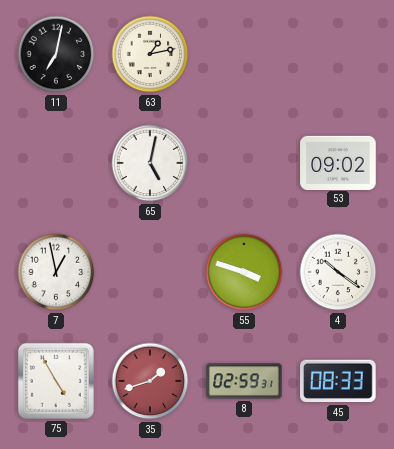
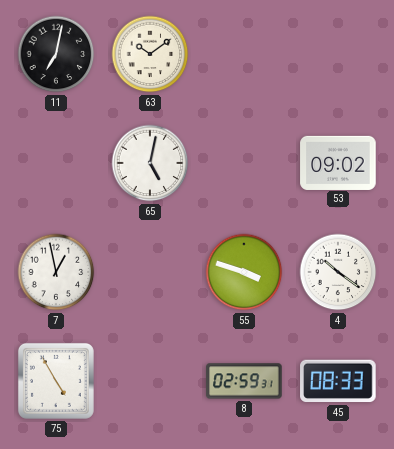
63: 1:13 -> 10:09 (150, 54)
35: 1:42 -> none (150, 381)
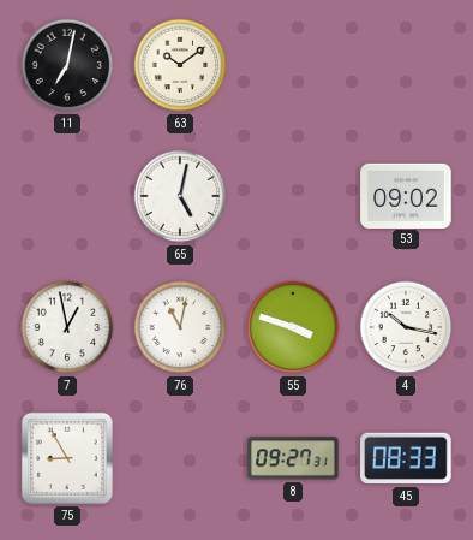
76: none -> 11:02 (180, 327)
4: 10:21 -> 10:17 (406, 327)
75: 4:55 -> 8:55 (67, 458)
8: 02:59 -> 09:27 (293, 458)
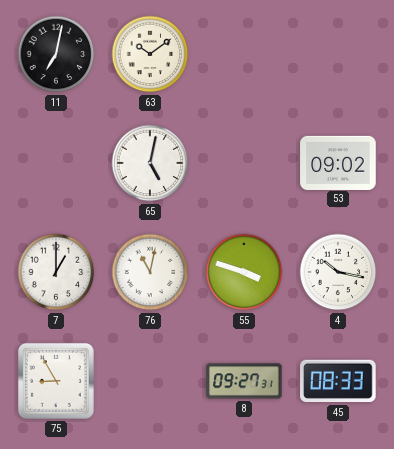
7: 12:58 -> 1:00 (56, 272)
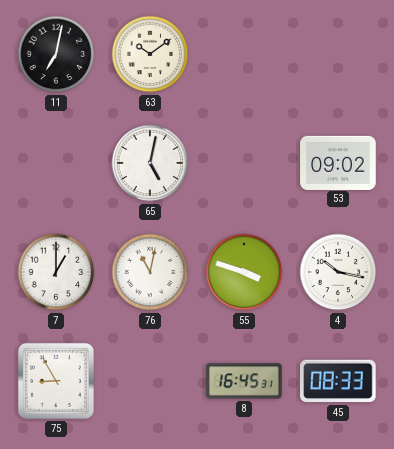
8: 09:27 -> 16:45 (244, 381)
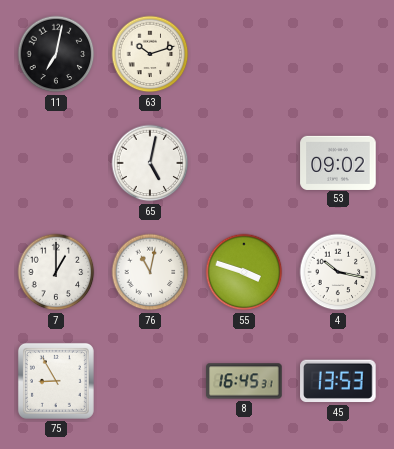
63: 10:09 -> 10:12 (150, 54)
45: 08:33 -> 13:53 (338, 381)
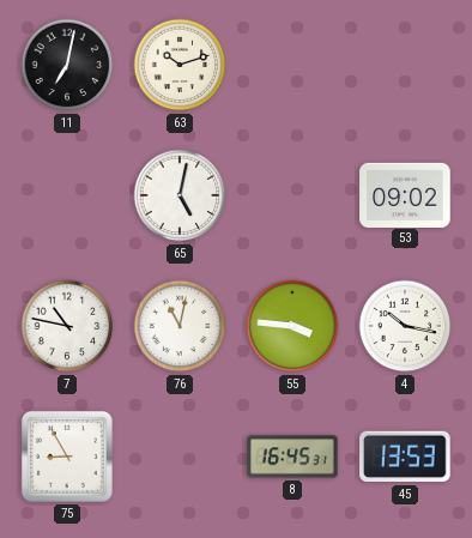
7: 1:00 -> 10:47 (67, 326)
55: 3:48 -> 3:46 (292, 326)
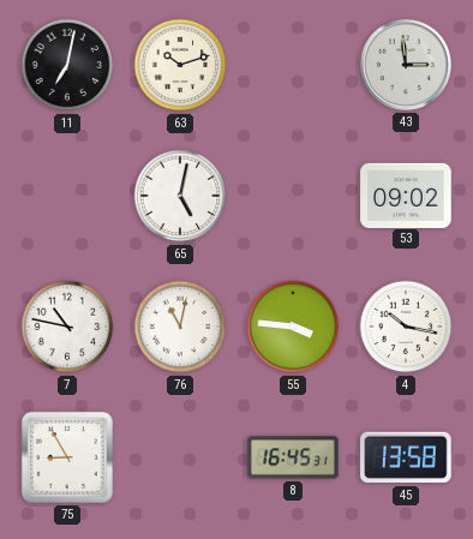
43: none -> 2:59 (406, 65)
45: 13:53 -> 13:58 (406, 457)
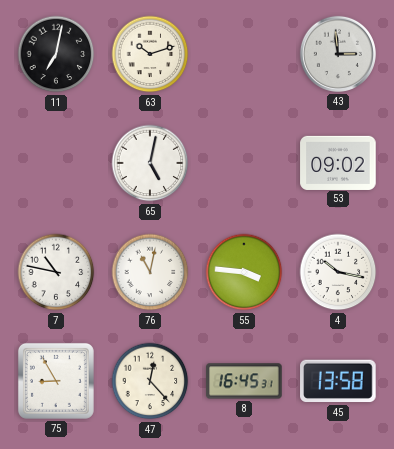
47: none -> 12:23 (150, 381)
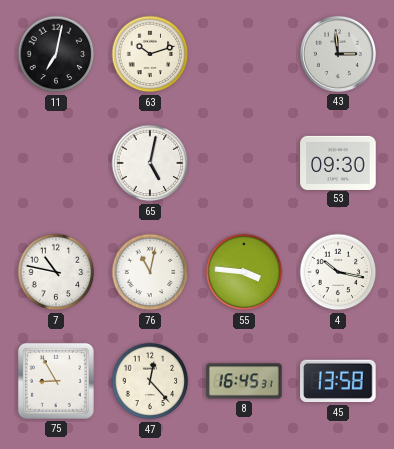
53: 09:02 -> 09:30 (338, 162)
